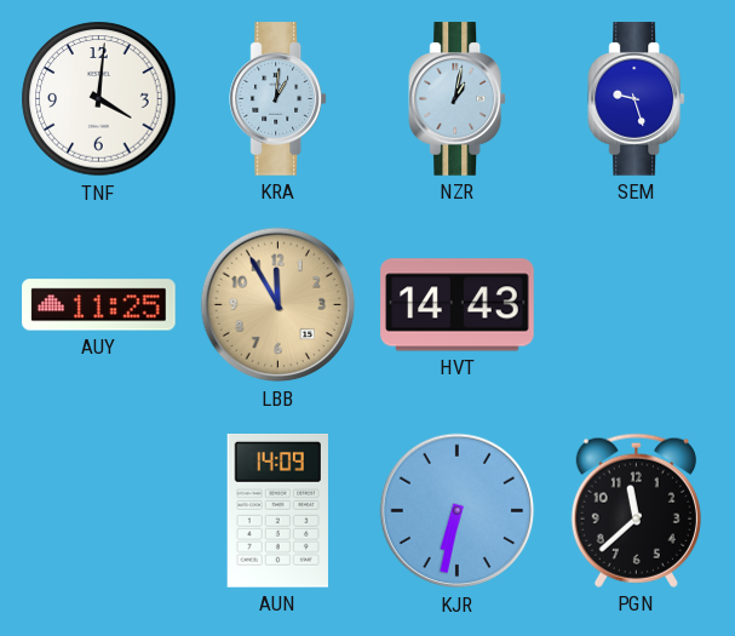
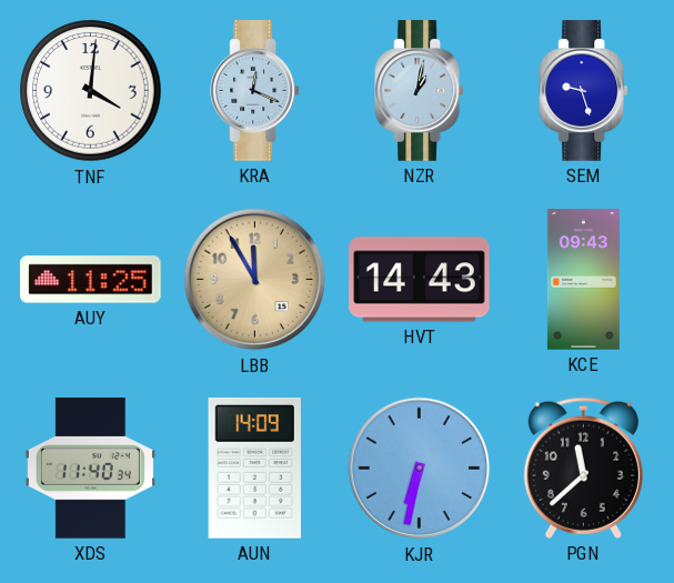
KRA: 1:01 -> 12:19 (255, 91)
KCE: none -> 09:43 (583, 280)
XDS: none -> 11:40 (90, 469)
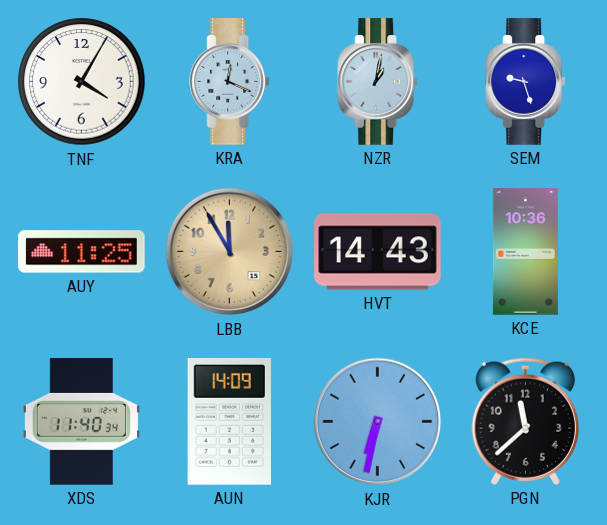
TNF: 4:01 -> 4:05 (82, 82)
KCE: 09:43 -> 10:36 (525, 252)
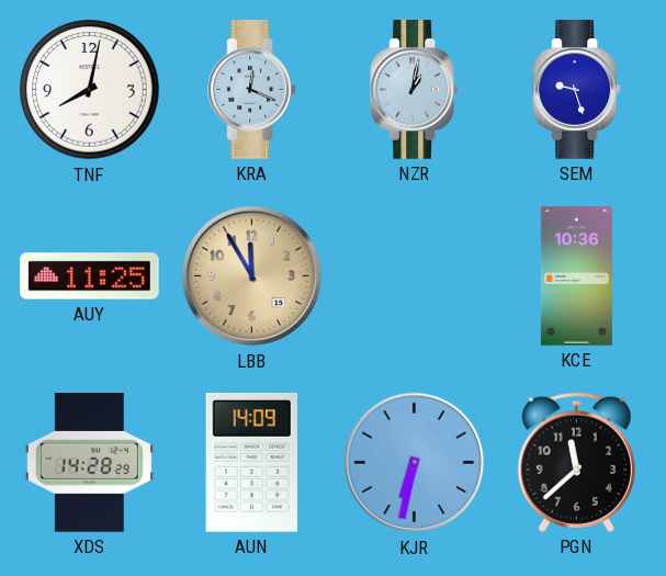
TNF: 4:05 -> 8:02 (90, 90)
HVT: 14:43 -> none (378, 252)
XDS: 11:40 -> 14:28 (89, 463)
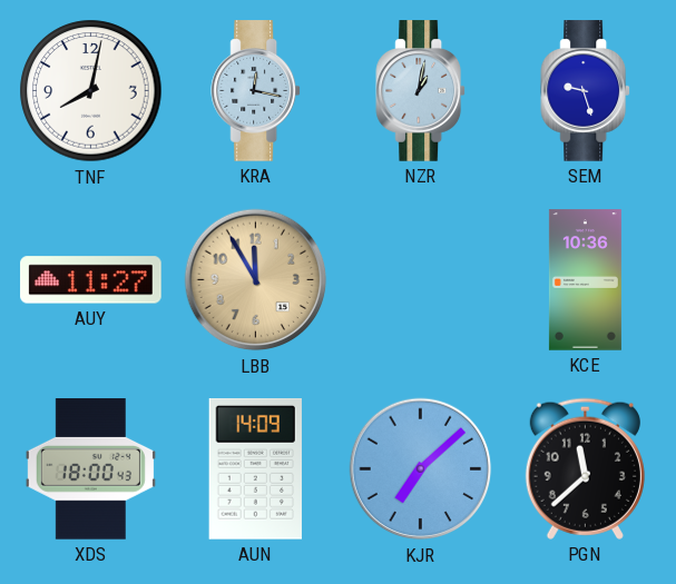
KRA: 12:19 -> 12:17 (256, 91)
AUY: 11:25 -> 11:27 (91, 280)
XDS: 14:28 -> 18:00 (90, 469)
KJR: 6:32 -> 7:08 (421, 469)
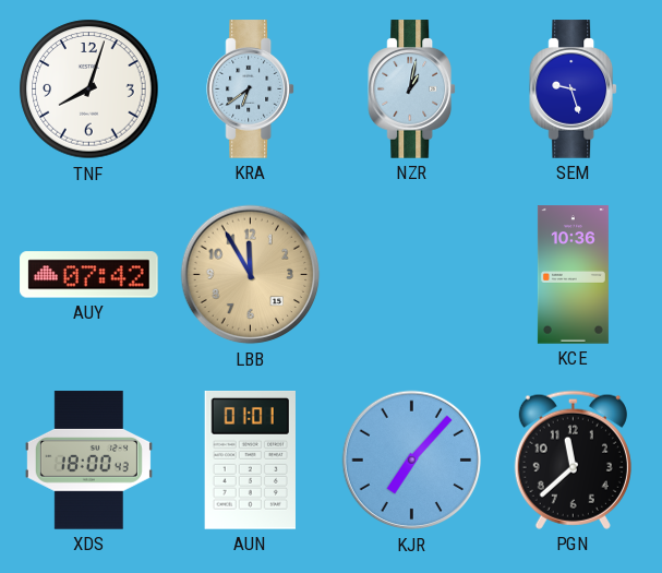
TNF: 8:02 -> 8:03 (89, 89)
KRA: 12:17 -> 6:39 (251, 89)
AUY: 11:27 -> 07:42 (89, 275)
AUN: 14:09 -> 01:01 (250, 461)
KJR: 7:08 -> 7:07 (412, 461)
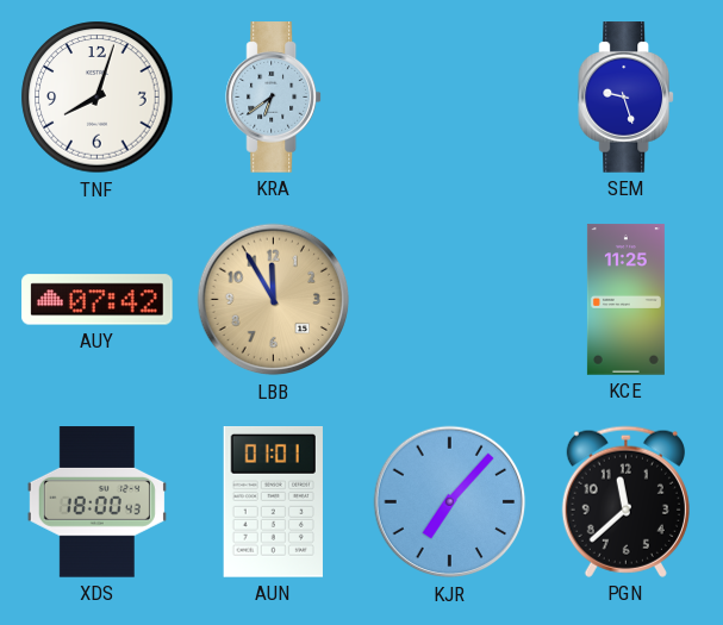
NZR: 1:02 -> none (412, 89)
KCE: 10:36 -> 11:25 (625, 300)
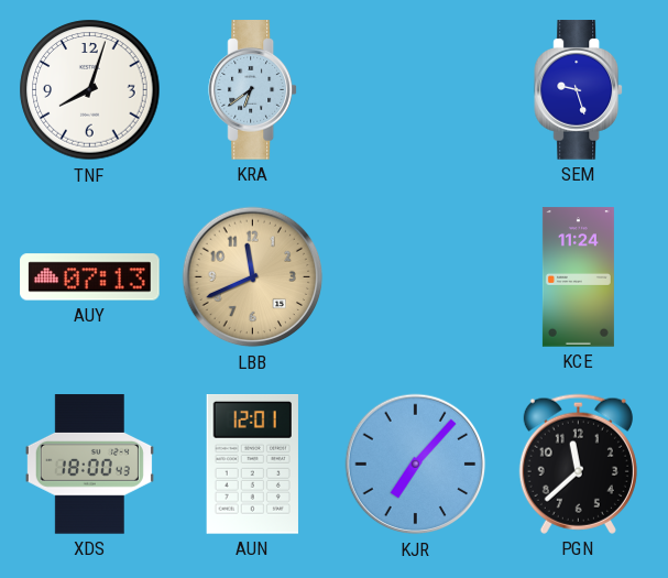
AUY: 07:42 -> 07:13 (90, 277)
LBB: 11:55 -> 11:41 (253, 277)
KCE: 11:25 -> 11:24 (578, 277)
AUN: 01:01 -> 12:01 (252, 465)
